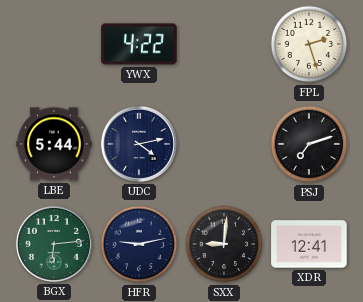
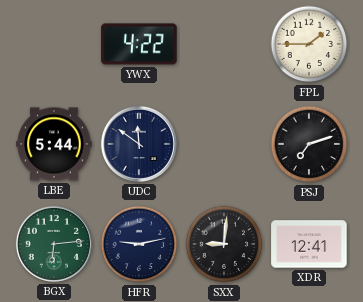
FPL: 2:27 -> 1:45 (309, 44)
UDC: 4:13 -> 11:51 (139, 144)
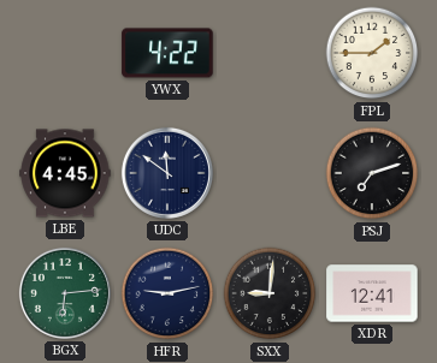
LBE: 5:44 -> 4:45 (65, 173)
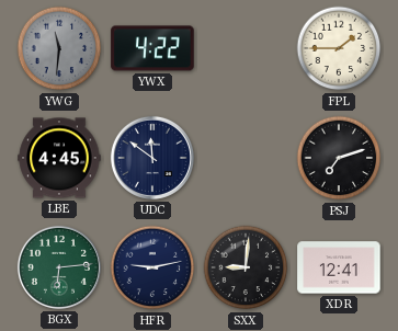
YWG: none -> 11:31 (59, 48)
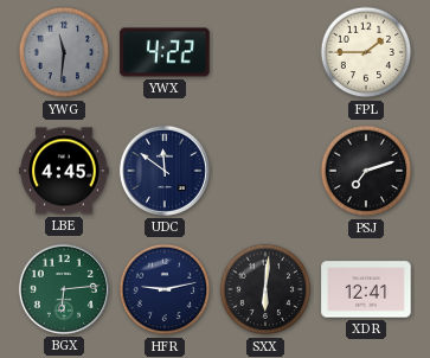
SXX: 9:01 -> 6:01 (265, 289)
